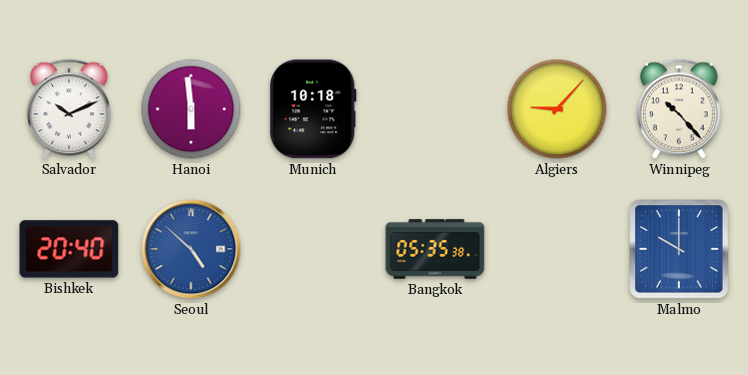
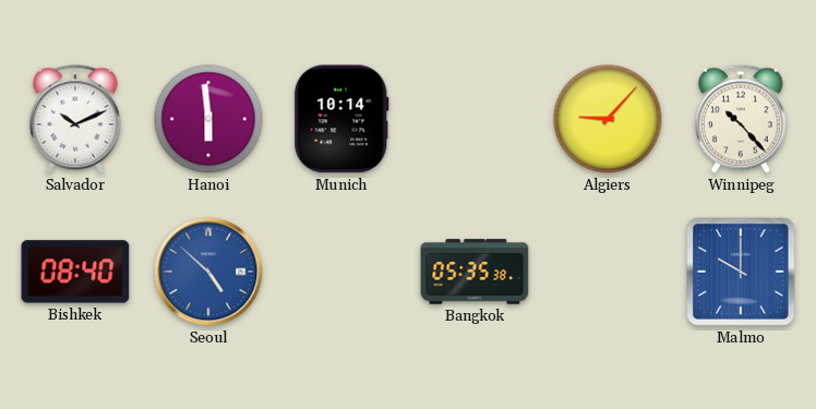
Munich: 10:18 -> 10:14 (341, 119)
Bishkek: 20:40 -> 08:40 (75, 272)
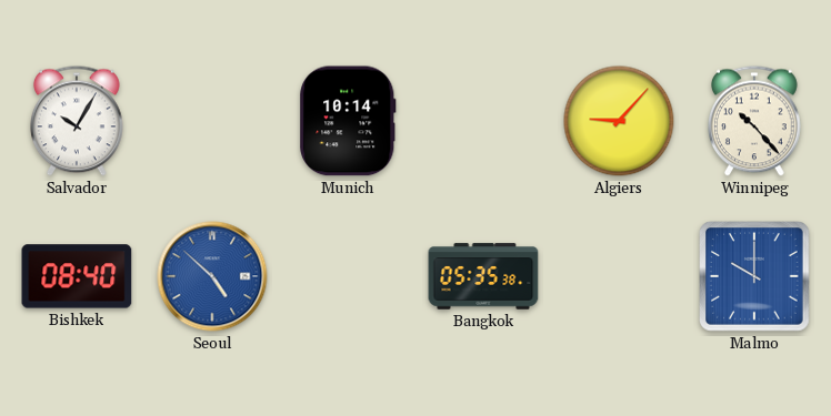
Salvador: 10:11 -> 10:05 (78, 121)
Hanoi: 5:59 -> none (208, 119)
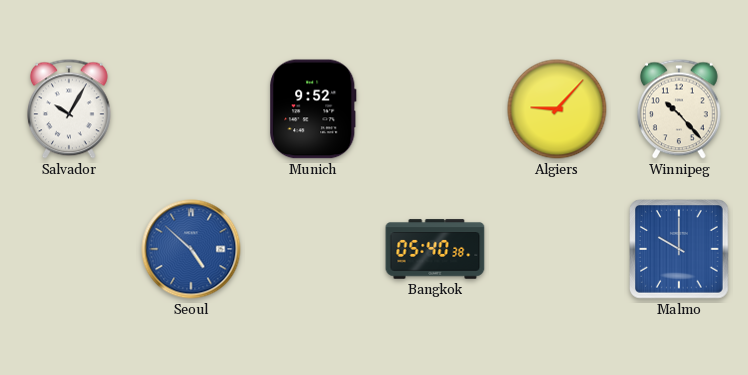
Munich: 10:14 -> 9:52 (313, 109)
Bishkek: 08:40 -> none (77, 276)
Bangkok: 05:35 -> 05:40 (435, 249)
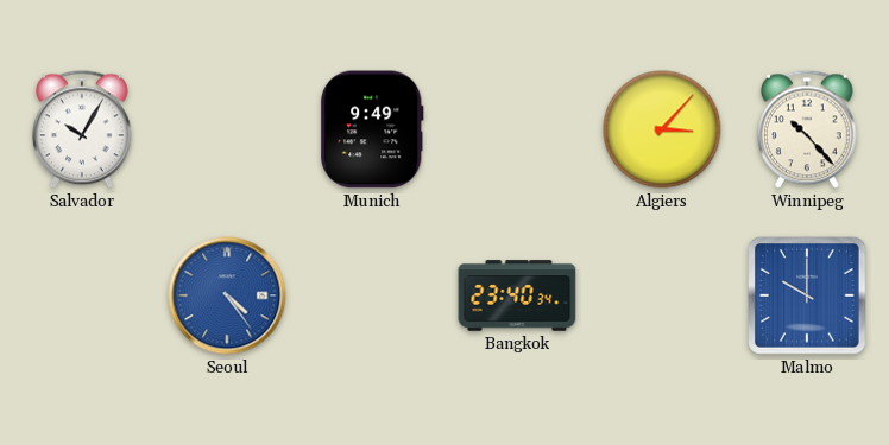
Munich: 9:52 -> 9:49 (372, 129)
Algiers: 9:07 -> 3:07 (662, 129)
Seoul: 4:52 -> 4:24 (227, 295)
Bangkok: 05:40 -> 23:40 (517, 295)
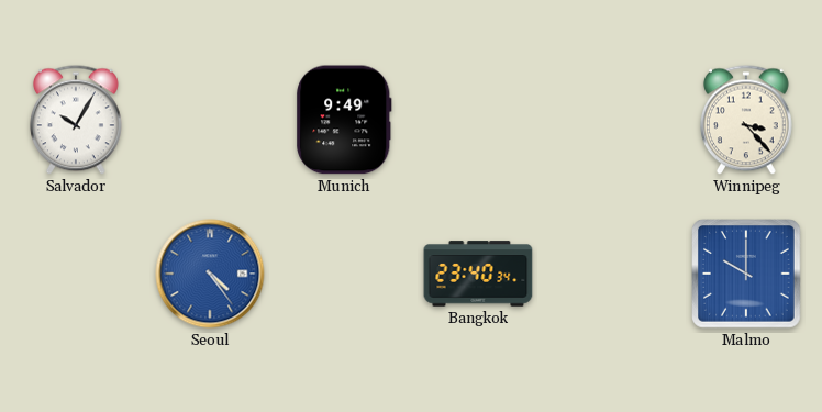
Algiers: 3:07 -> none (662, 129)
Winnipeg: 10:23 -> 3:23 (747, 120)
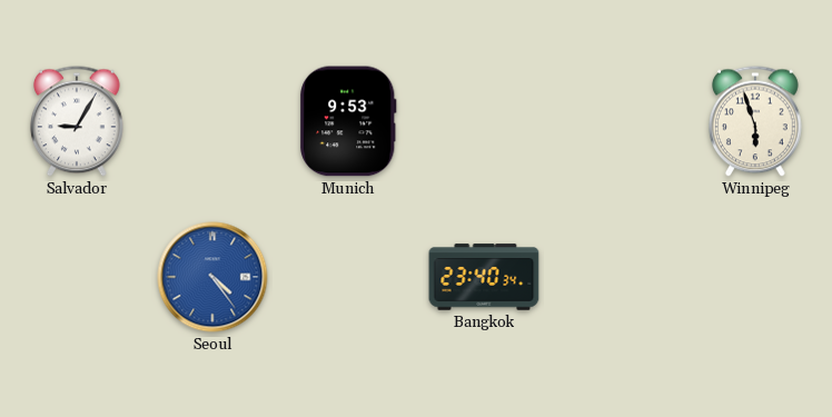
Salvador: 10:05 -> 9:05 (78, 121)
Munich: 9:49 -> 9:53 (348, 121)
Winnipeg: 3:23 -> 5:57 (756, 121)
Malmo: 10:00 -> none (747, 275)
